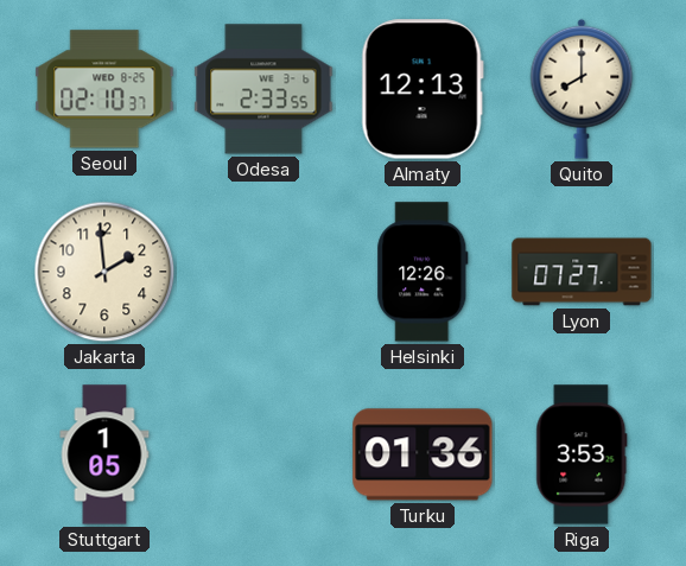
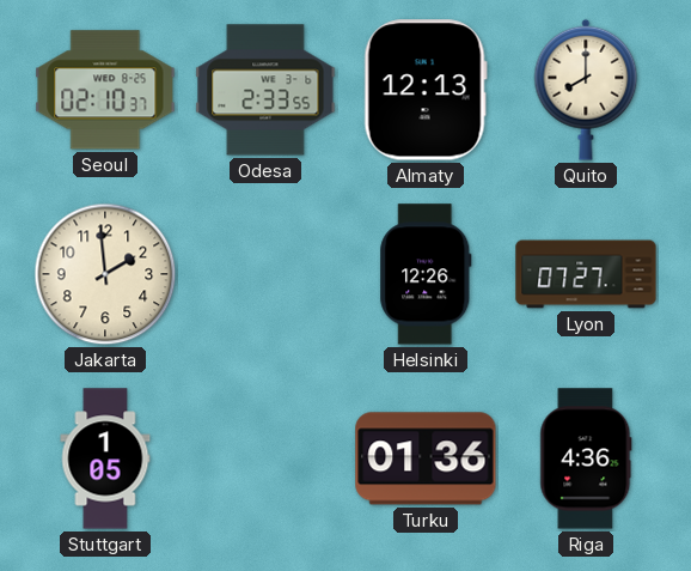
Riga: 3:53 -> 4:36 (586, 458)
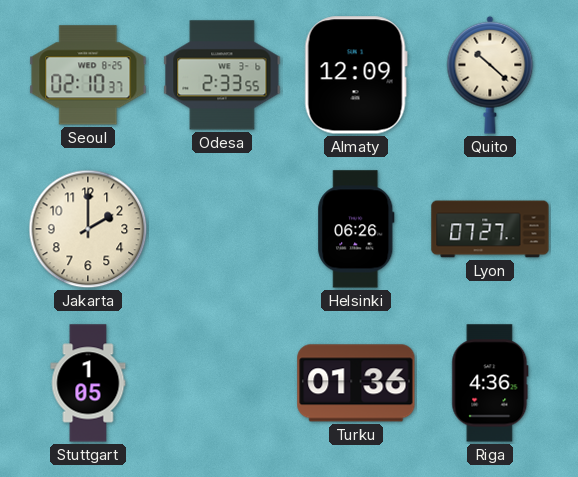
Almaty: 12:13 -> 12:09 (356, 75)
Quito: 8:00 -> 10:22 (490, 75)
Jakarta: 1:59 -> 2:00 (88, 229)
Helsinki: 12:26 -> 06:26 (356, 229)
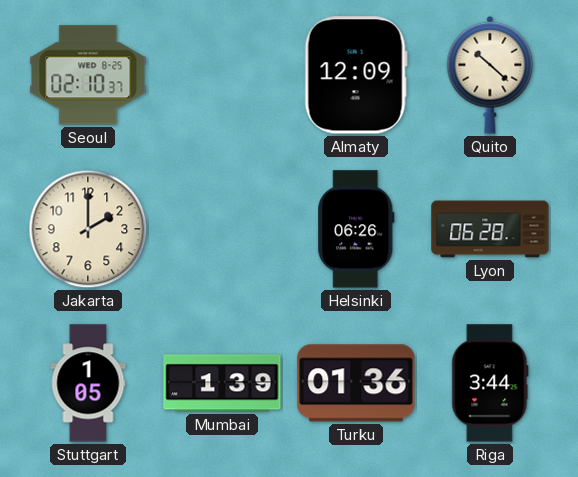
Odesa: 2:33 -> none (222, 75)
Lyon: 07:27 -> 06:28 (490, 229)
Mumbai: none -> 1:39 (222, 383)
Riga: 4:36 -> 3:44 (490, 383)
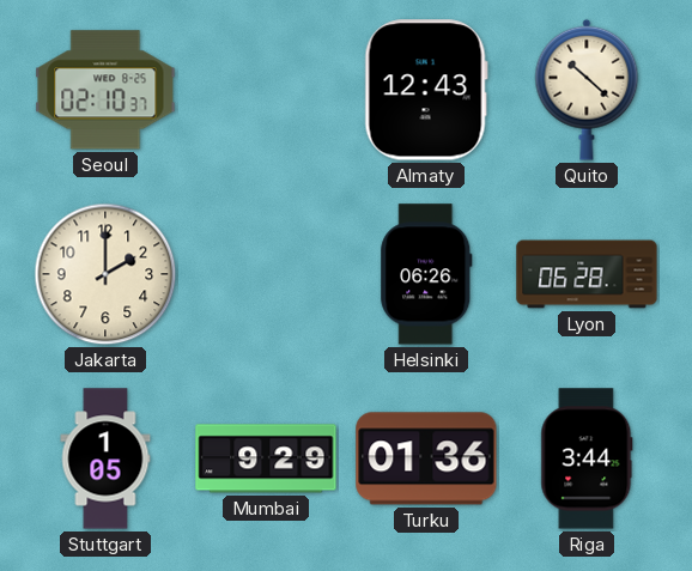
Almaty: 12:09 -> 12:43 (426, 90)
Mumbai: 1:39 -> 9:29 (266, 458)
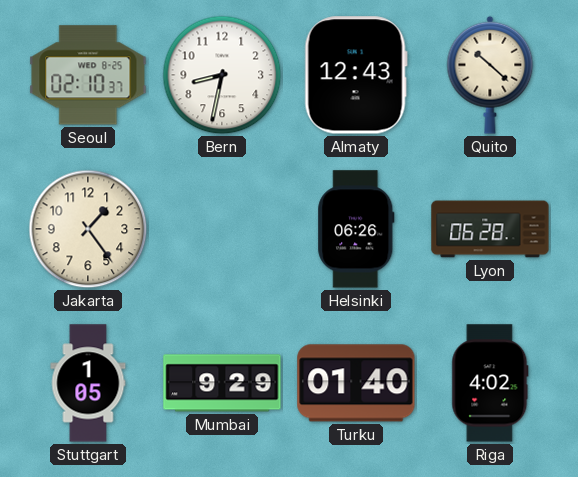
Bern: none -> 8:32 (222, 75)
Jakarta: 2:00 -> 1:24 (88, 229)
Turku: 01:36 -> 01:40 (356, 383)
Riga: 3:44 -> 4:02 (490, 383)
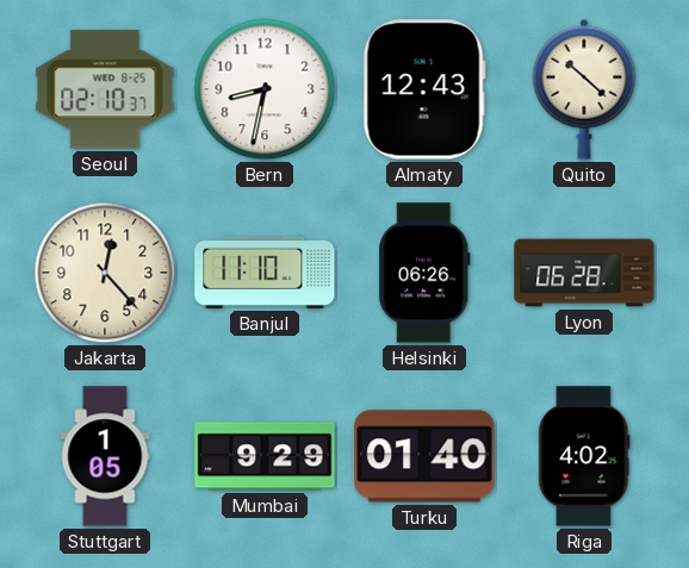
Jakarta: 1:24 -> 12:23 (105, 273)
Banjul: none -> 11:10 (265, 273)
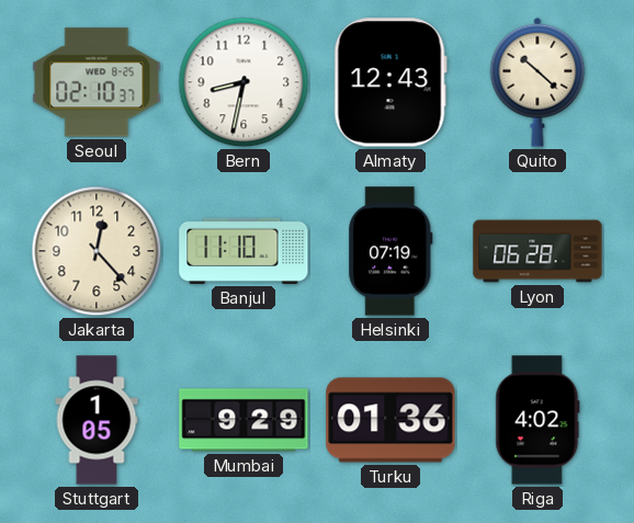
Helsinki: 06:26 -> 07:19 (390, 251)
Turku: 01:40 -> 01:36 (390, 420)
